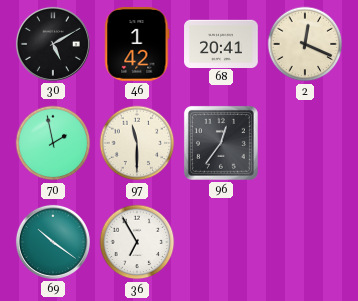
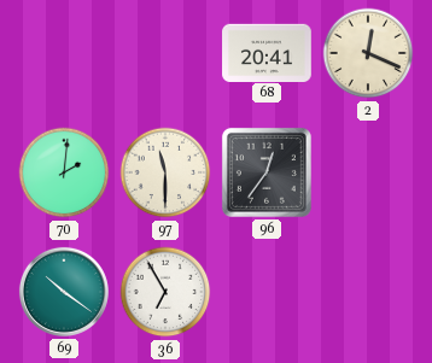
30: 5:10 -> none (53, 44)
46: 1:42 -> none (137, 45)
70: 1:58 -> 2:01 (64, 172)
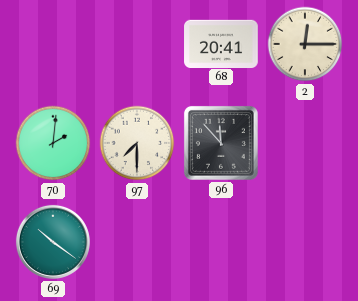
2: 12:19 -> 12:15 (305, 44)
97: 11:30 -> 7:30 (137, 143)
96: 12:36 -> 11:53 (221, 143)
36: 6:55 -> none (165, 292)
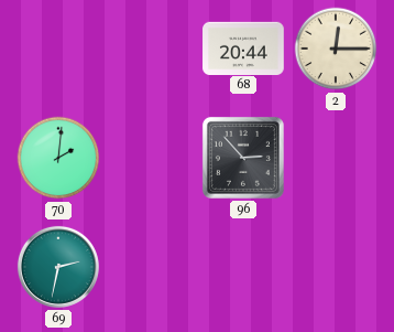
68: 20:41 -> 20:44 (243, 47)
97: 7:30 -> none (137, 143)
96: 11:53 -> 2:53 (243, 158)
69: 10:21 -> 2:32 (58, 267)
